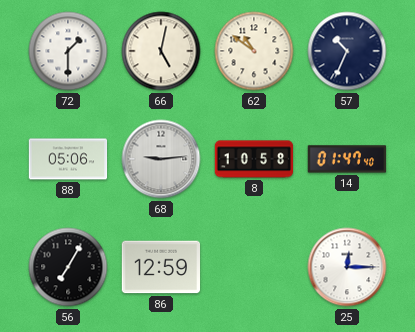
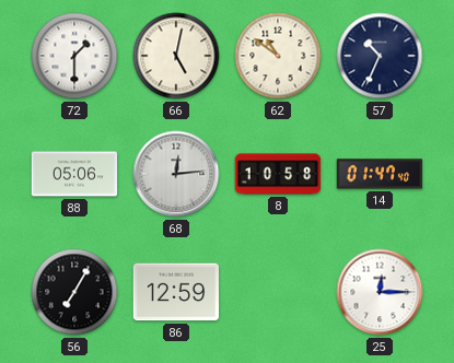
68: 9:14 -> 12:14 (176, 174)
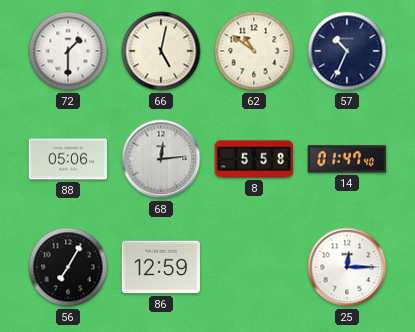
8: 10:58 -> 5:58 (254, 159)
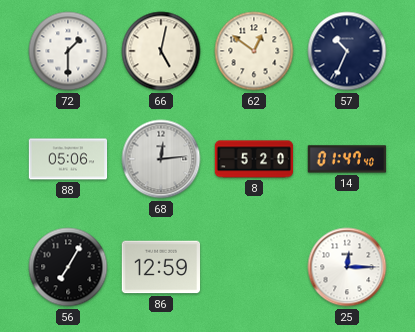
62: 10:51 -> 12:51 (254, 51)
8: 5:58 -> 5:20 (254, 159)
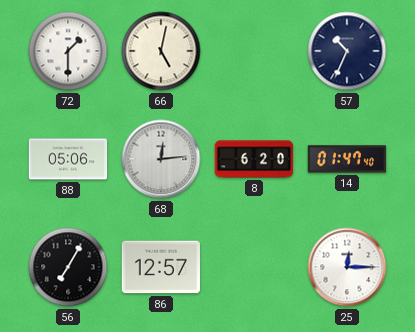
62: 12:51 -> none (254, 51)
8: 5:20 -> 6:20 (254, 159)
86: 12:59 -> 12:57 (161, 267)
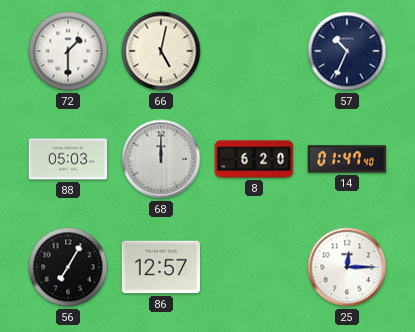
88: 05:06 -> 05:03 (68, 159)
68: 12:14 -> 12:00 (161, 159)
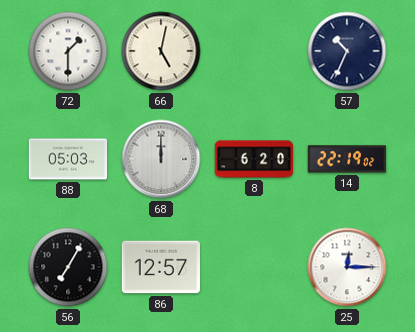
14: 01:47 -> 22:19 (347, 159)
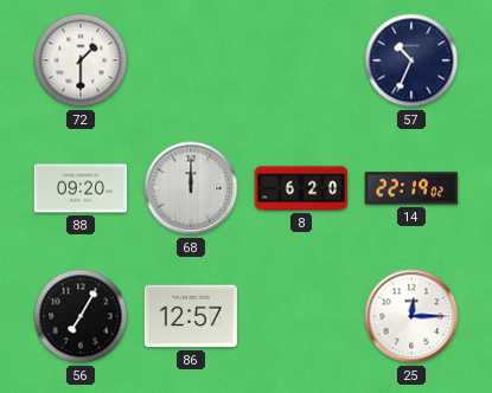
66: 5:02 -> none (161, 51)
88: 05:03 -> 09:20 (81, 188)
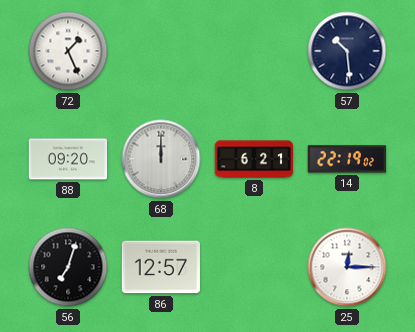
72: 1:30 -> 1:26 (68, 51)
57: 10:34 -> 10:29 (347, 51)
8: 6:20 -> 6:21 (254, 159)
56: 7:05 -> 7:03 (68, 267)
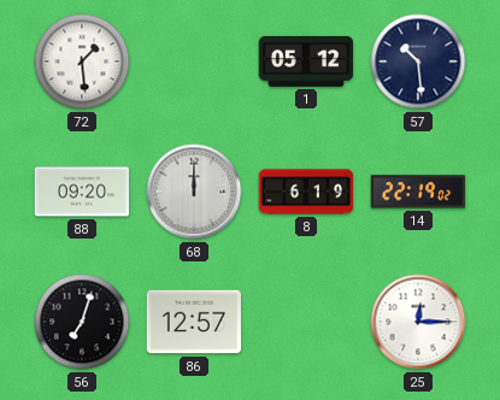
72: 1:26 -> 1:29 (82, 61)
1: none -> 05:12 (306, 61)
8: 6:21 -> 6:19 (306, 192)
